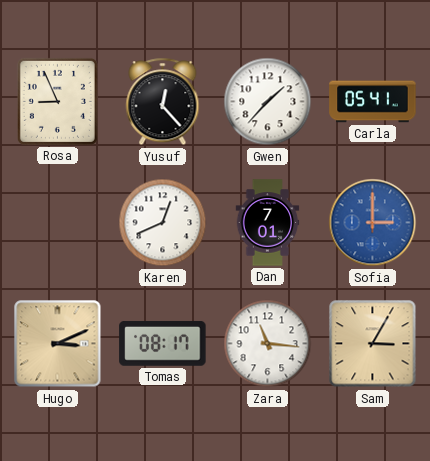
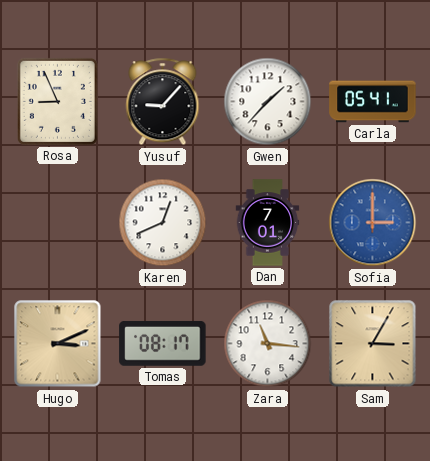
Yusuf: 12:23 -> 9:07 (163, 102)
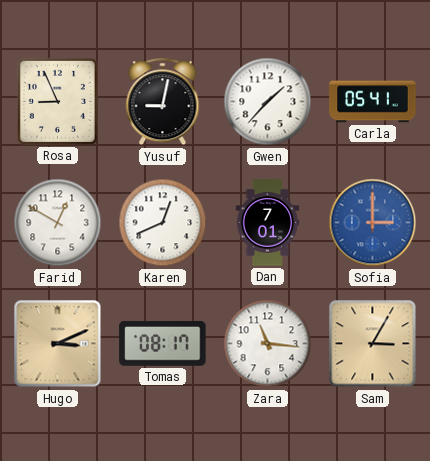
Yusuf: 9:07 -> 9:02 (163, 102)
Farid: none -> 12:50 (58, 223)
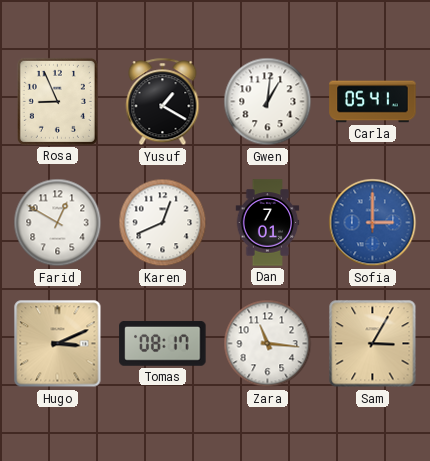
Yusuf: 9:02 -> 1:20 (163, 102)
Gwen: 1:37 -> 1:01 (268, 102)
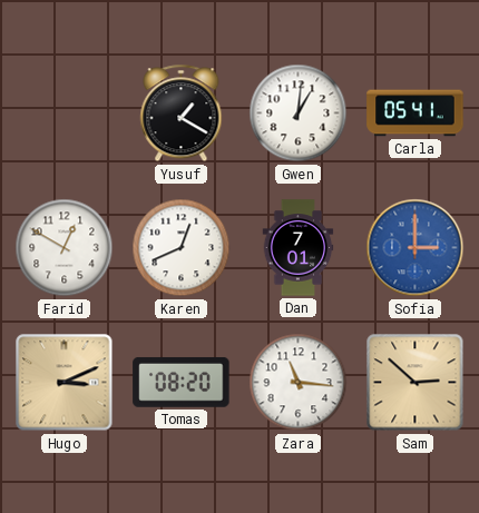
Rosa: 8:56 -> none (57, 101)
Tomas: 08:17 -> 08:20 (182, 383)
Sam: 3:05 -> 2:52 (416, 383)
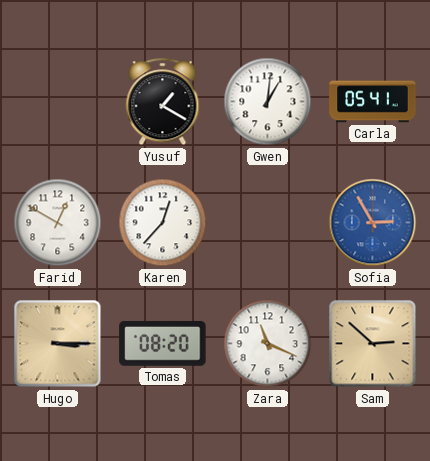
Karen: 12:41 -> 12:37 (163, 223)
Dan: 7:01 -> none (299, 248)
Sofia: 3:00 -> 2:55 (373, 223)
Hugo: 3:11 -> 3:15 (58, 344)
Zara: 11:16 -> 11:19 (268, 344)
